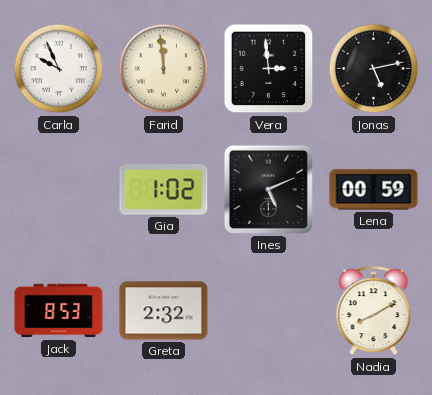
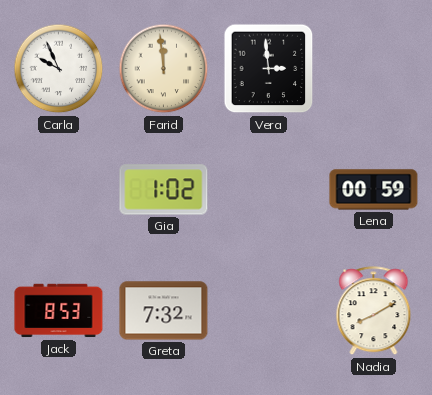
Jonas: 5:13 -> none (374, 69)
Ines: 5:11 -> none (268, 189)
Greta: 2:32 -> 7:32 (164, 311)
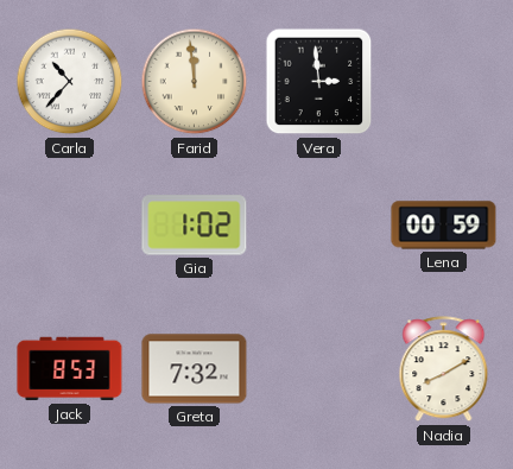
Carla: 9:56 -> 10:37 (70, 82)
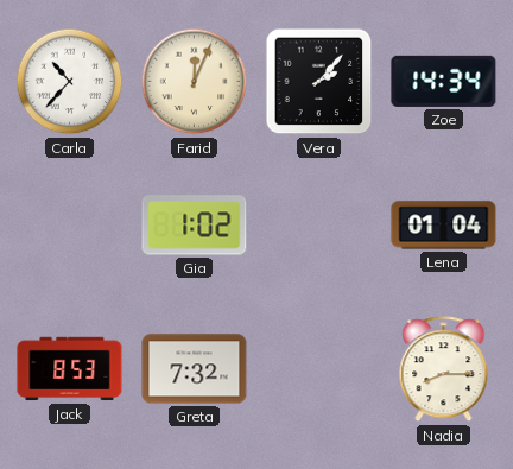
Farid: 11:59 -> 12:04 (195, 82)
Vera: 2:59 -> 2:07 (319, 82)
Zoe: none -> 14:34 (444, 81)
Lena: 00:59 -> 01:04 (444, 226)
Nadia: 8:10 -> 8:15 (444, 369)
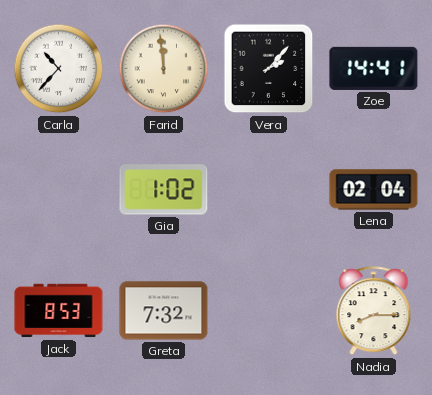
Farid: 12:04 -> 11:59 (164, 69)
Zoe: 14:34 -> 14:41 (374, 68)
Lena: 01:04 -> 02:04 (374, 190)
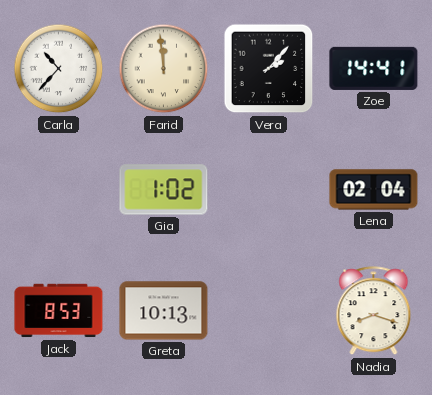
Greta: 7:32 -> 10:13 (164, 311)
Nadia: 8:15 -> 8:18 (374, 311)
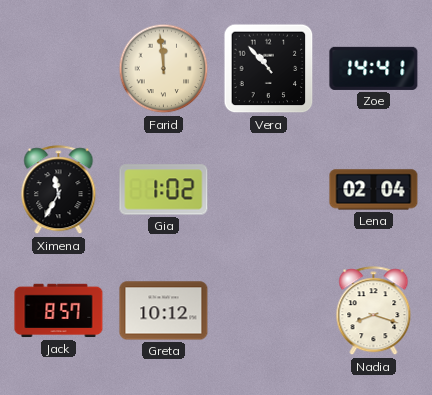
Carla: 10:37 -> none (59, 69)
Vera: 2:07 -> 10:53 (269, 69)
Ximena: none -> 11:35 (59, 190)
Jack: 8:53 -> 8:57 (59, 311)
Greta: 10:13 -> 10:12 (164, 311)
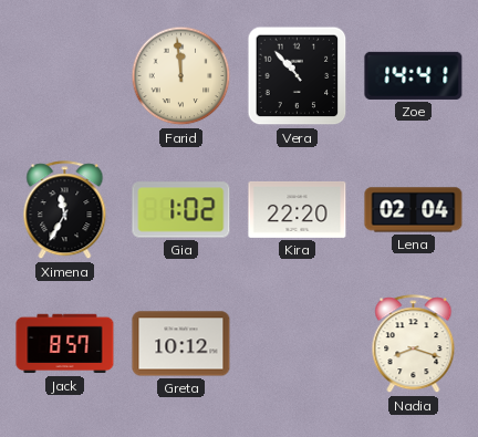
Kira: none -> 22:20 (298, 209)
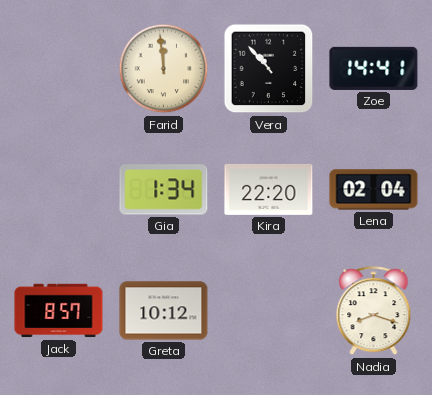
Ximena: 11:35 -> none (65, 210)
Gia: 1:02 -> 1:34 (164, 190)
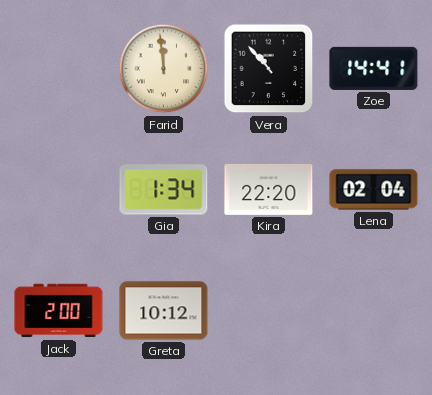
Jack: 8:57 -> 2:00 (59, 311)
Nadia: 8:18 -> none (374, 311)
